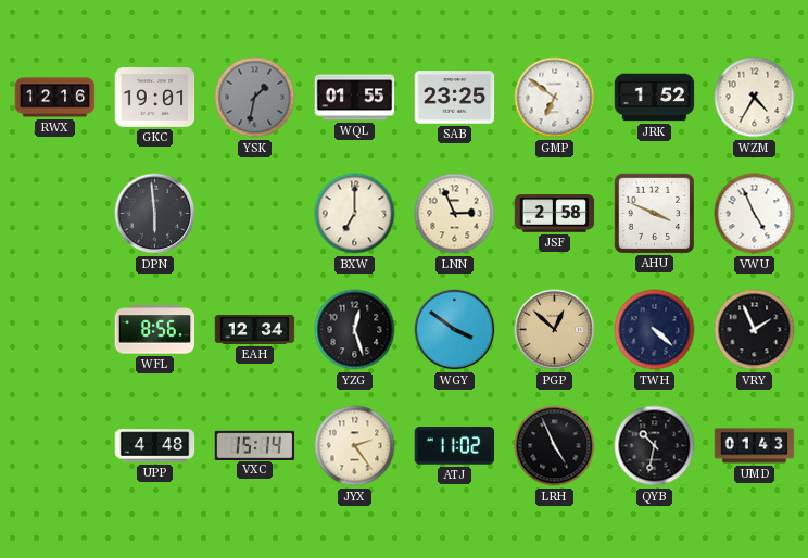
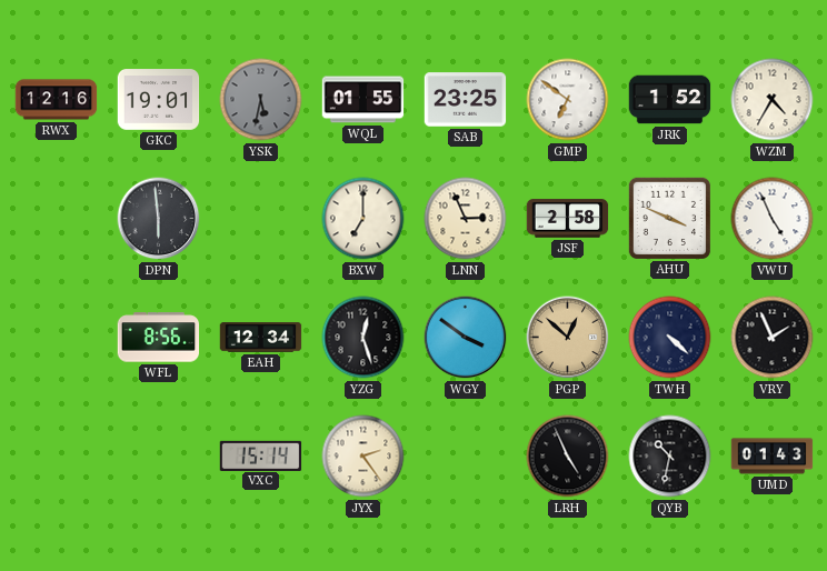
YSK: 1:32 -> 5:32 (261, 100)
UPP: 4:48 -> none (155, 446)
ATJ: 11:02 -> none (455, 446)
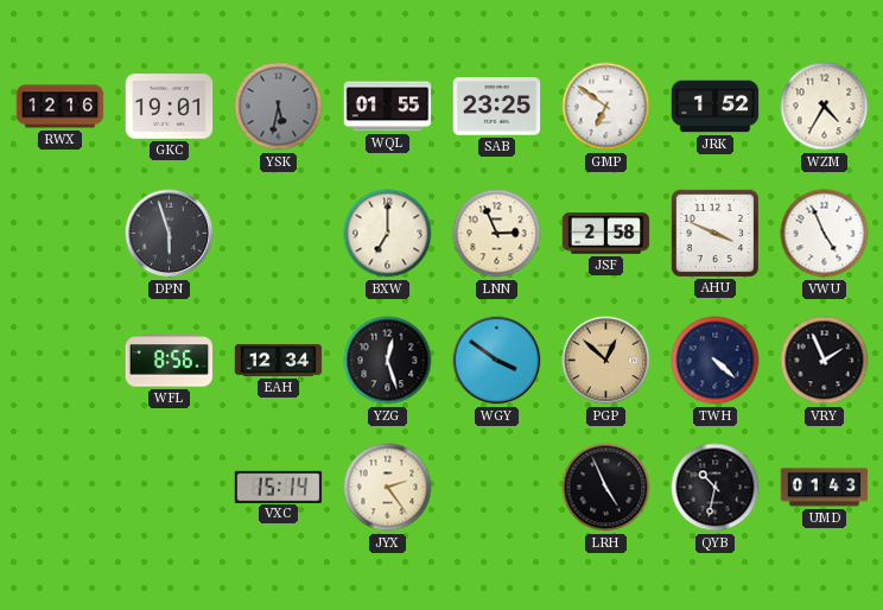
DPN: 5:59 -> 5:57 (170, 234)
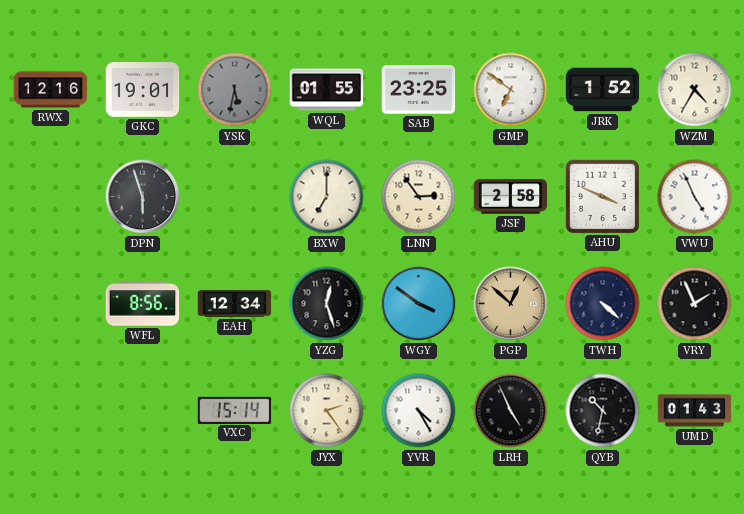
LNN: 2:56 -> 2:54 (419, 197)
YVR: none -> 4:25 (419, 411)
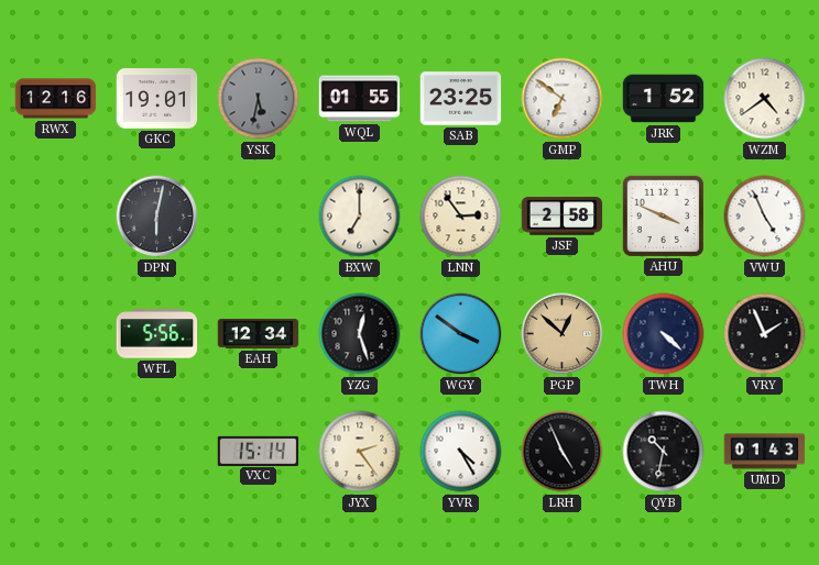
WZM: 4:35 -> 4:39 (765, 99)
DPN: 5:57 -> 6:02 (157, 217)
WFL: 8:56 -> 5:56 (157, 334)
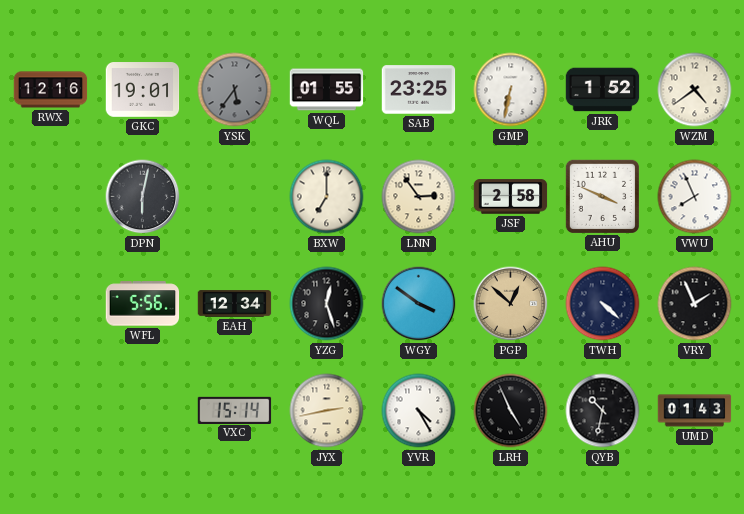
YSK: 5:32 -> 5:36 (235, 90)
GMP: 6:51 -> 6:32 (511, 90)
VWU: 4:56 -> 7:56 (695, 197)
JYX: 2:24 -> 2:43 (327, 411)
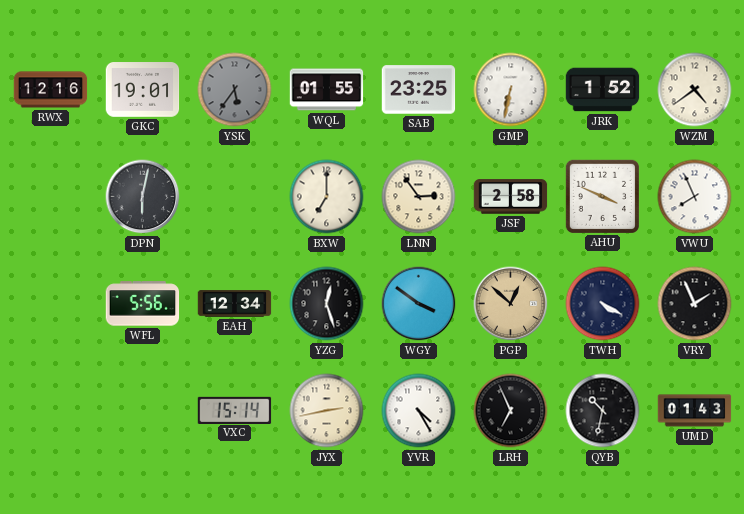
TWH: 4:22 -> 4:20 (603, 304)
LRH: 4:56 -> 6:56 (511, 411)
